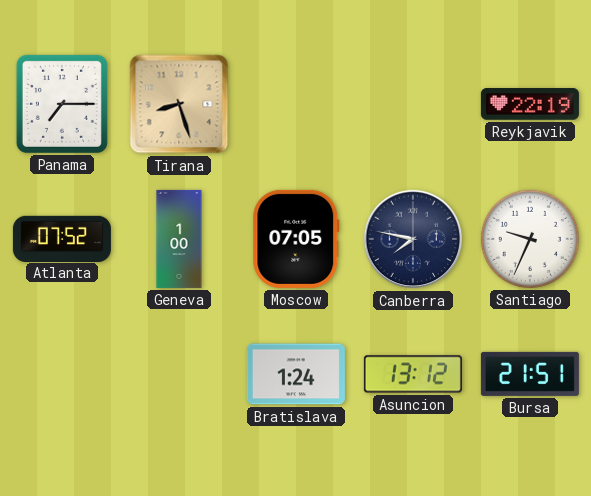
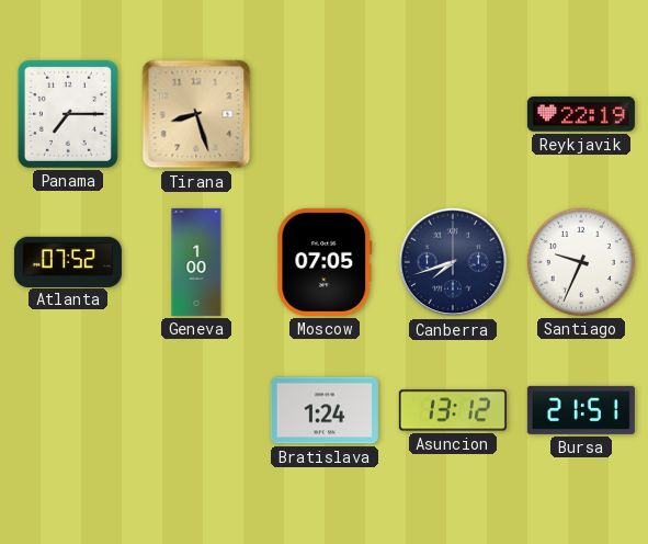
Canberra: 7:47 -> 7:42 (453, 262)
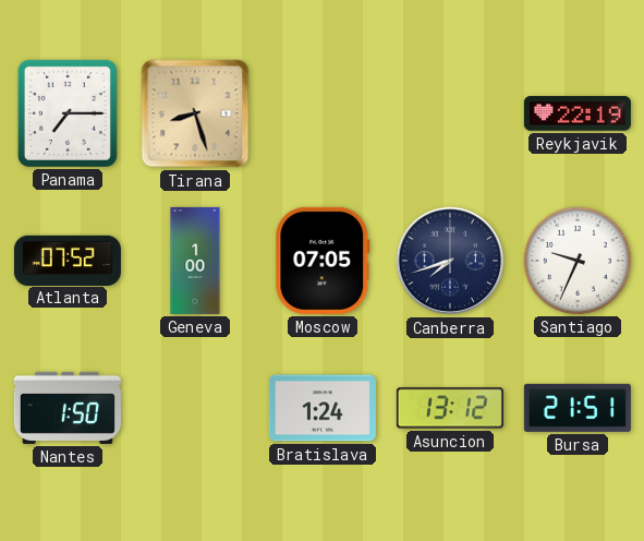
Nantes: none -> 1:50 (68, 408)
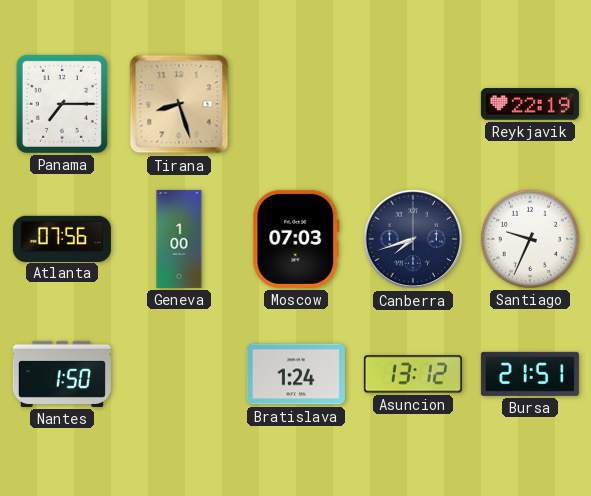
Atlanta: 07:52 -> 07:56 (62, 238)
Moscow: 07:05 -> 07:03 (296, 239)
